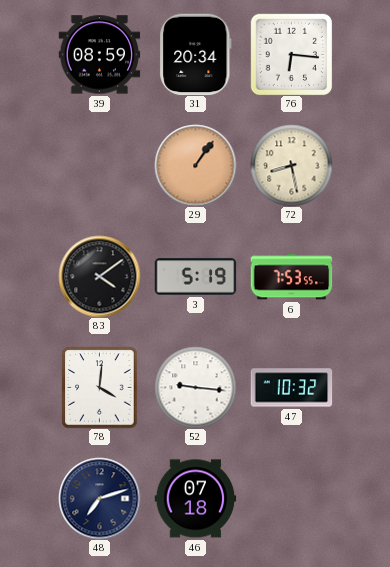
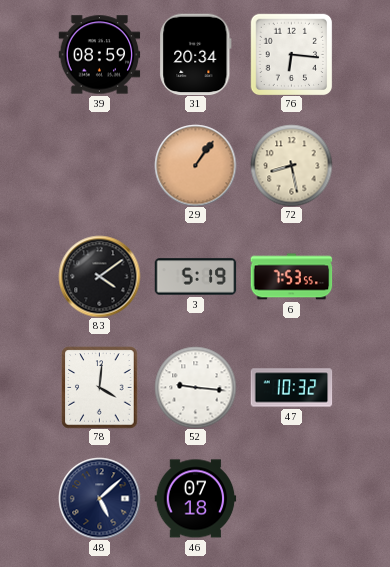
48: 7:12 -> 5:08 (99, 498)
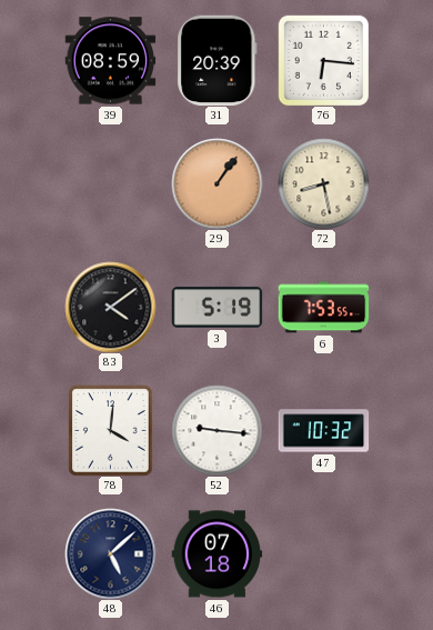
31: 20:34 -> 20:39 (218, 60)
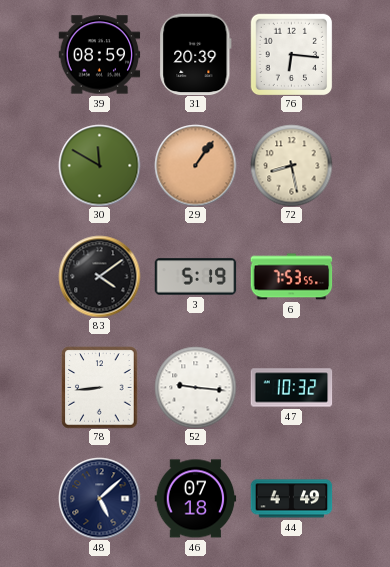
30: none -> 11:50 (99, 165)
78: 4:01 -> 8:44 (100, 387)
44: none -> 4:49 (291, 499)
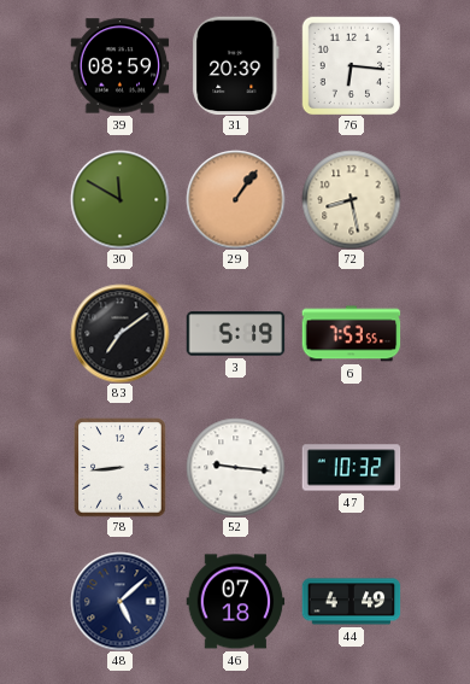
83: 4:09 -> 7:09 (119, 333)
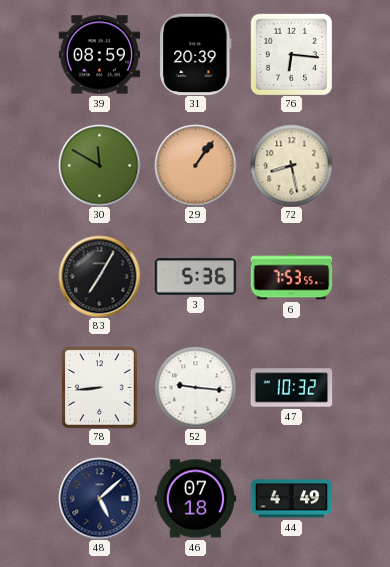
83: 7:09 -> 7:05 (99, 276)
3: 5:19 -> 5:36 (195, 277)
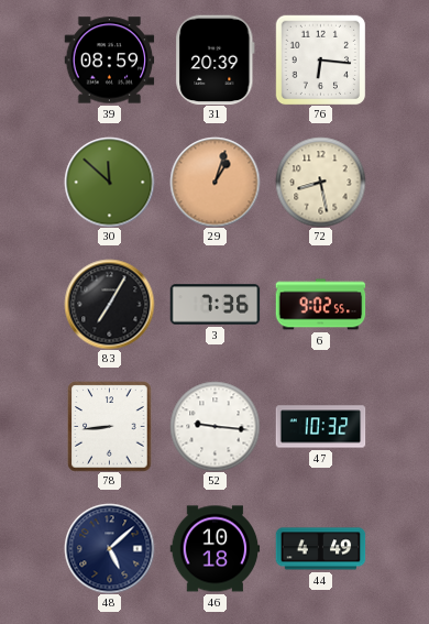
30: 11:50 -> 11:52 (109, 182)
29: 1:06 -> 1:03 (215, 182)
3: 5:36 -> 7:36 (215, 305)
6: 7:53 -> 9:02 (320, 305)
46: 07:18 -> 10:18 (215, 549)
